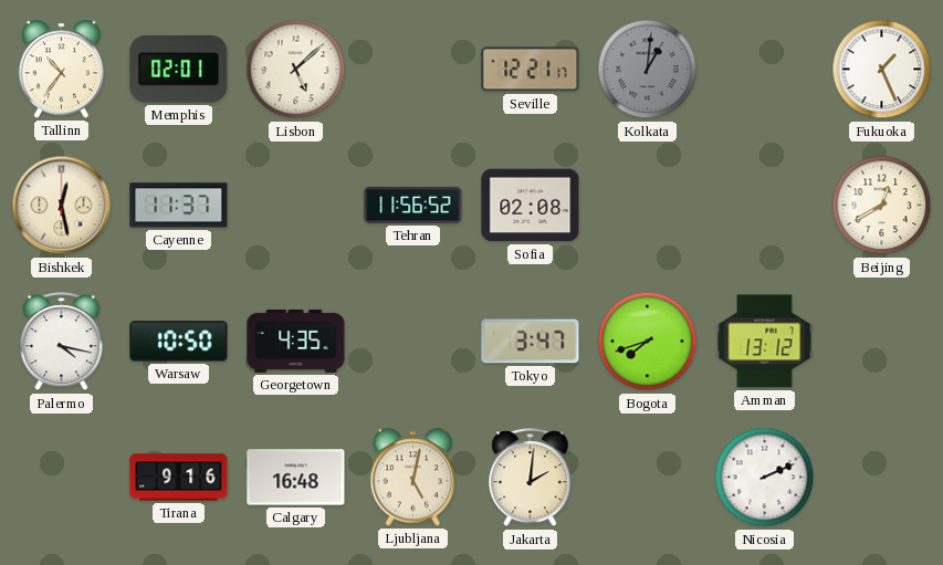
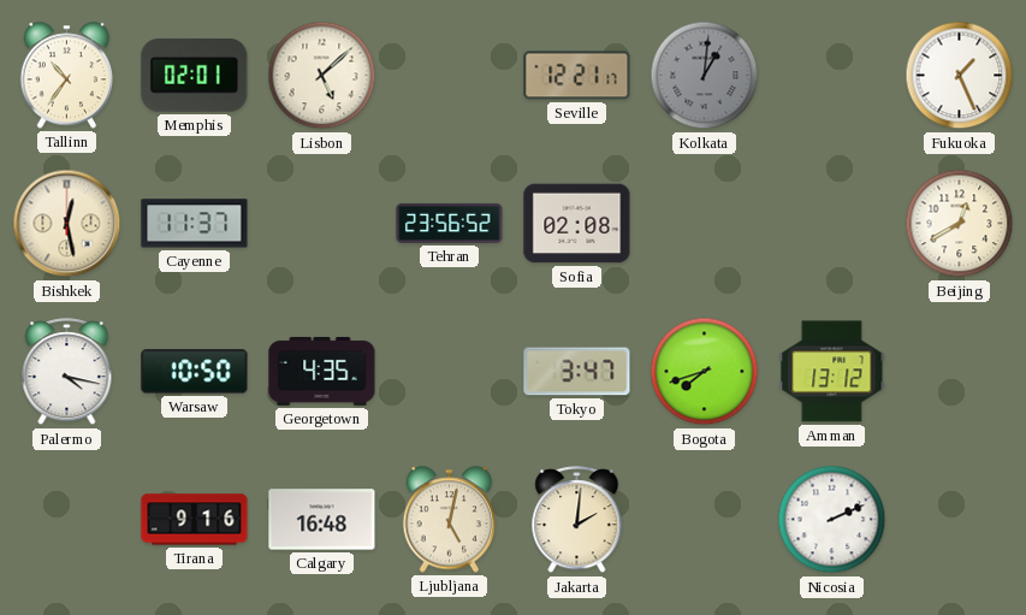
Tehran: 11:56 -> 23:56 (450, 223)
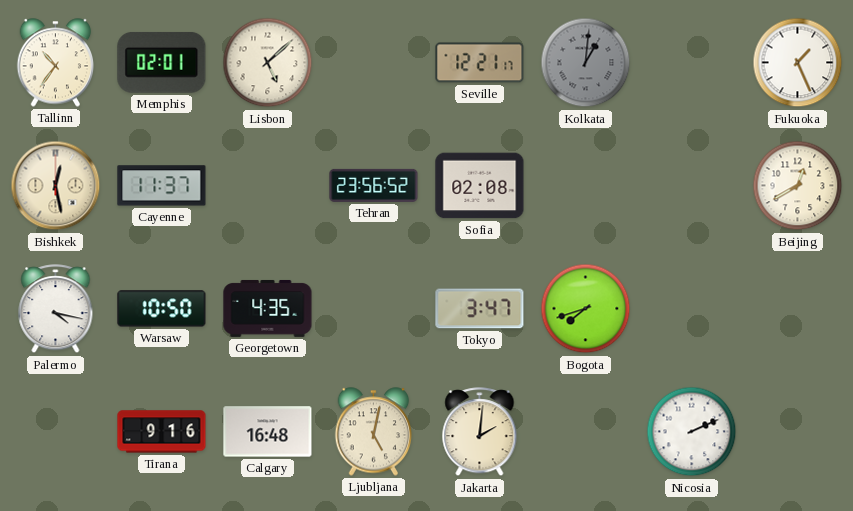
Amman: 13:12 -> none (832, 372)
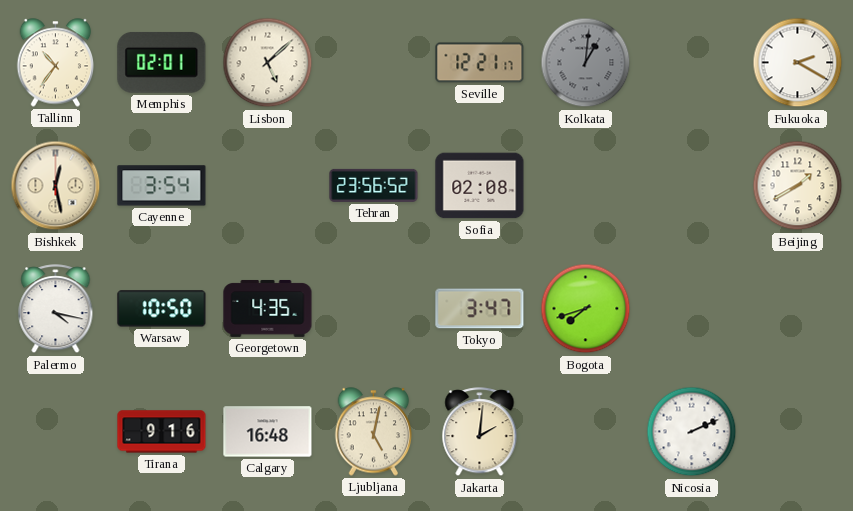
Fukuoka: 1:26 -> 2:20 (798, 63)
Cayenne: 11:37 -> 3:54 (162, 186)
Beijing: 12:40 -> 1:40 (798, 186)
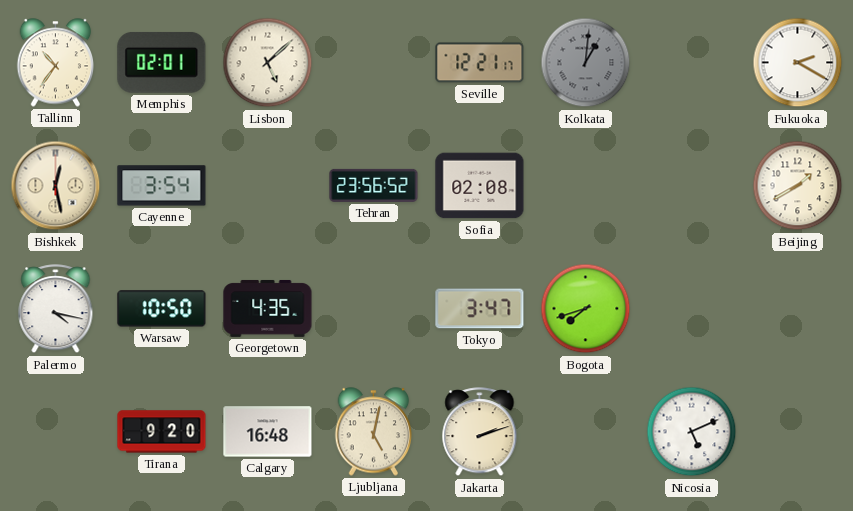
Tirana: 9:16 -> 9:20 (162, 432)
Jakarta: 2:01 -> 2:12 (480, 432)
Nicosia: 2:11 -> 5:11 (692, 432)
